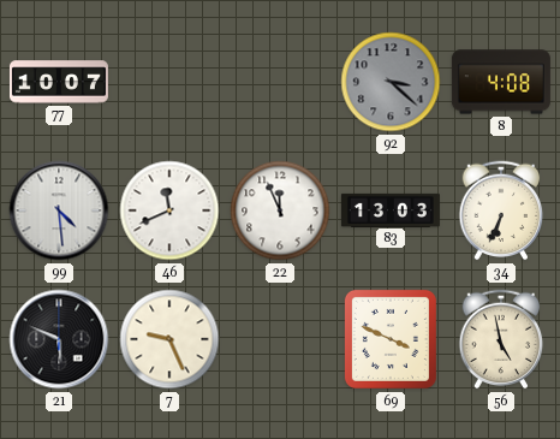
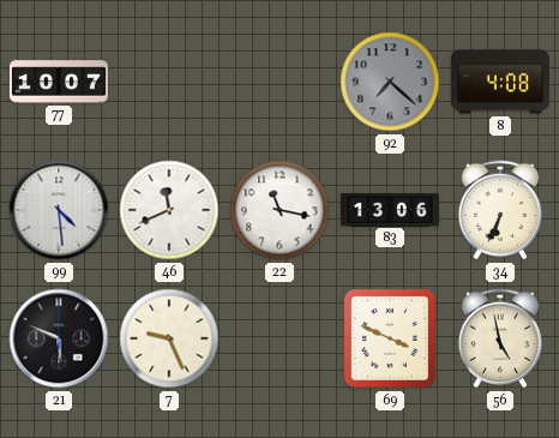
92: 3:22 -> 7:22 (390, 82)
22: 11:56 -> 11:17 (279, 210)
83: 13:03 -> 13:06 (390, 209)
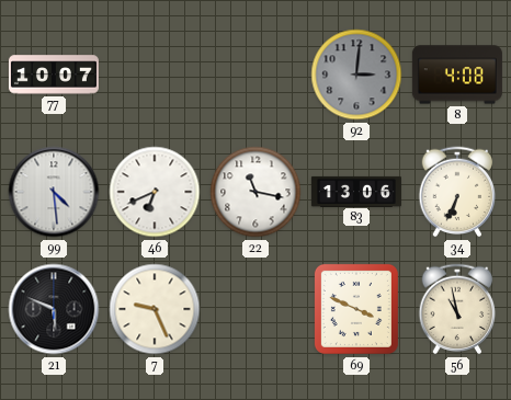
92: 7:22 -> 3:01 (356, 75)
46: 11:41 -> 6:41 (155, 192)
56: 4:58 -> 10:58 (457, 309)
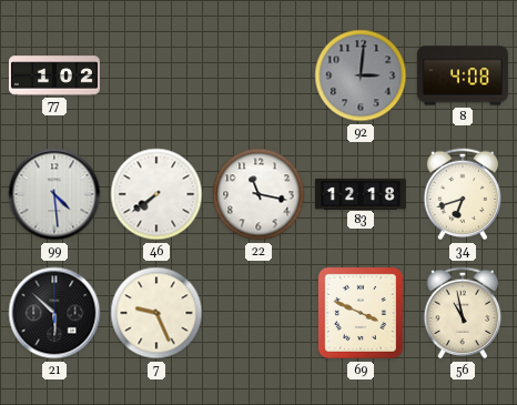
77: 10:07 -> 1:02 (54, 75)
46: 6:41 -> 7:39 (156, 194)
83: 13:06 -> 12:18 (361, 193)
34: 6:34 -> 6:42 (463, 194)
21: 5:49 -> 5:52 (54, 313)
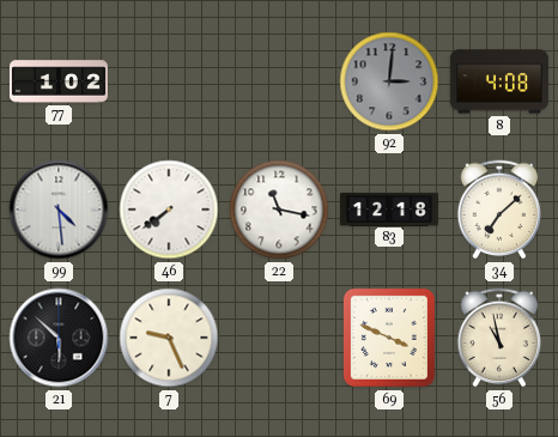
34: 6:42 -> 7:08 (499, 210)
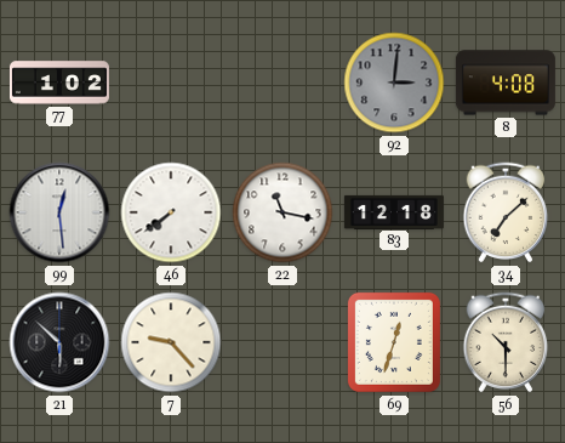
99: 4:29 -> 12:29 (59, 212)
7: 9:26 -> 9:23 (171, 342)
69: 3:49 -> 12:33 (394, 342)
56: 10:58 -> 10:30 (506, 342)
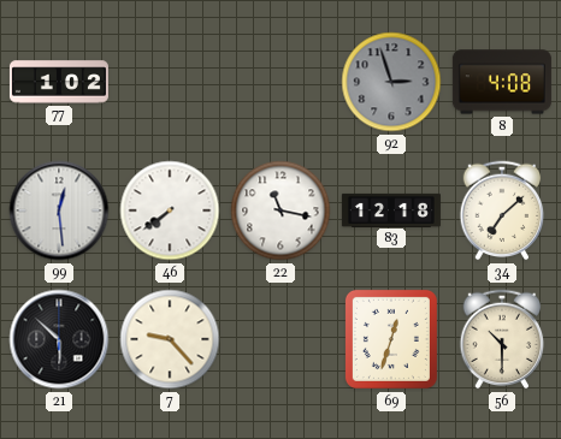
92: 3:01 -> 2:57 (391, 82)
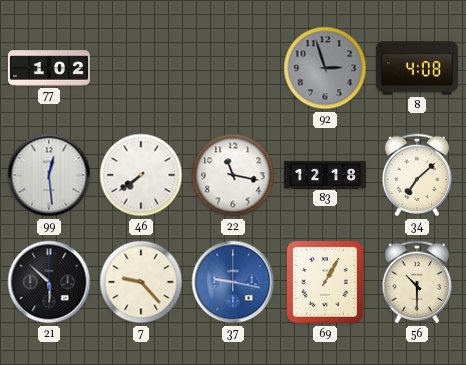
37: none -> 9:17 (233, 282)
69: 12:33 -> 1:05 (325, 282)
